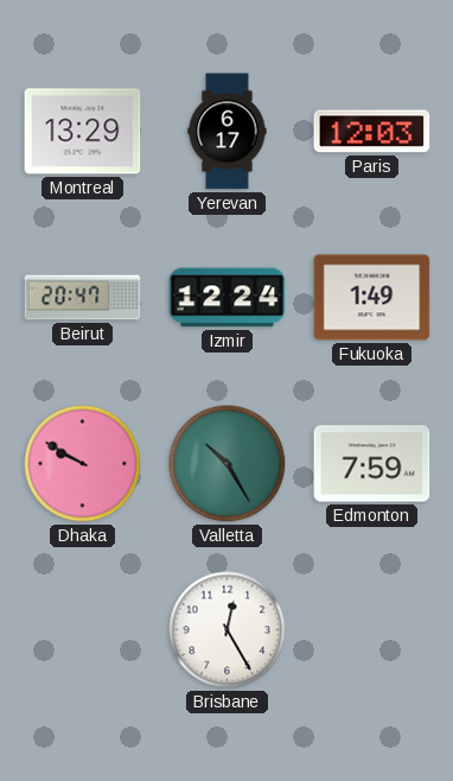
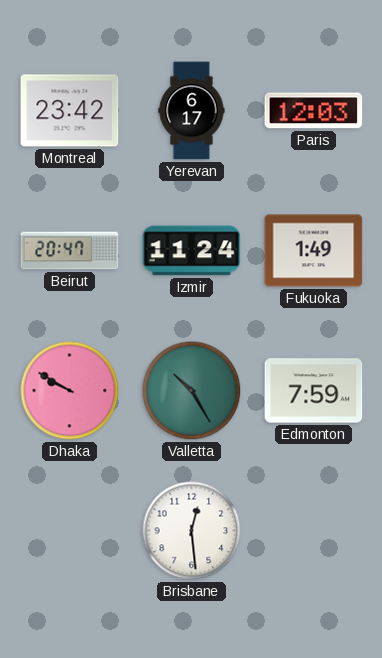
Montreal: 13:29 -> 23:42 (70, 111)
Izmir: 12:24 -> 11:24 (192, 251)
Brisbane: 12:25 -> 12:29 (192, 531)
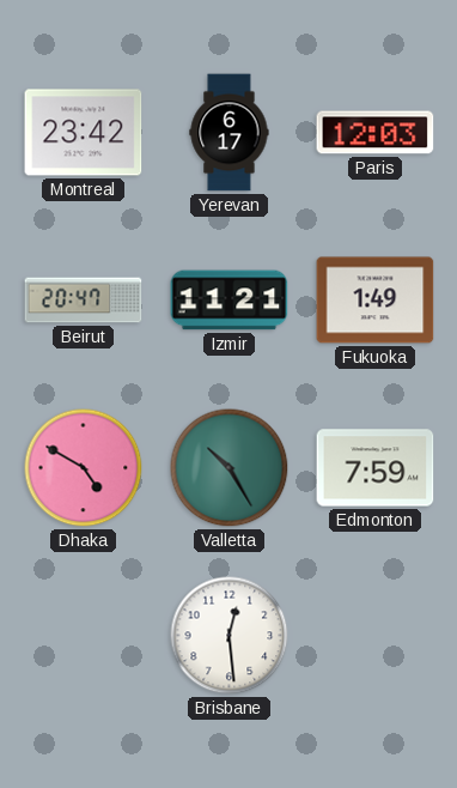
Izmir: 11:24 -> 11:21 (230, 301)
Dhaka: 9:50 -> 4:50 (84, 468)
